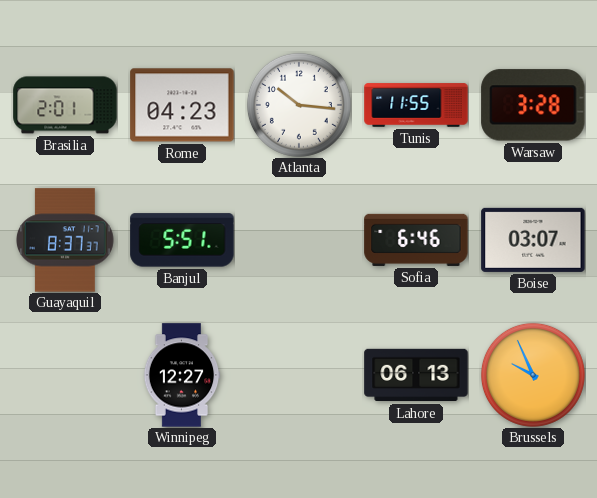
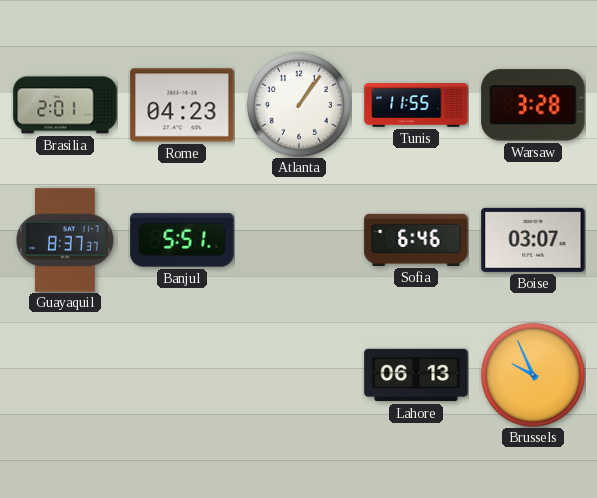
Atlanta: 10:16 -> 1:06 (299, 105)
Winnipeg: 12:27 -> none (182, 375)
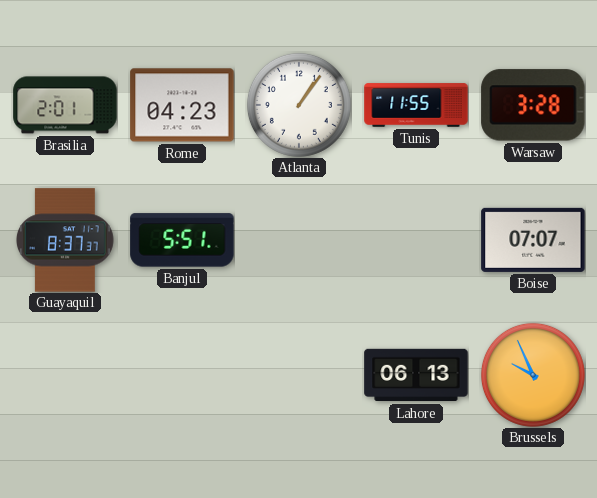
Sofia: 6:46 -> none (416, 240)
Boise: 03:07 -> 07:07 (533, 240)
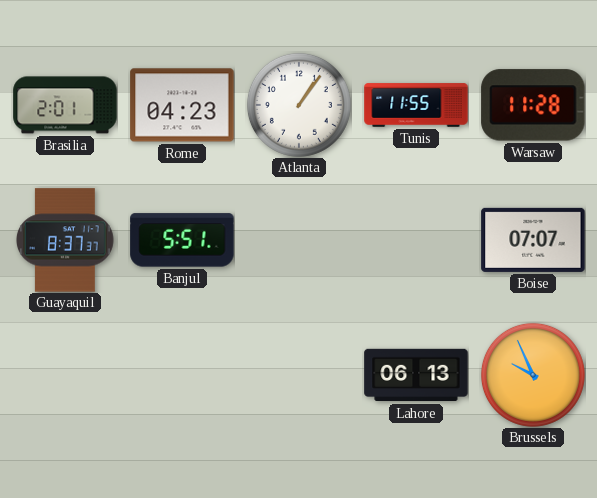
Warsaw: 3:28 -> 11:28 (533, 105)
